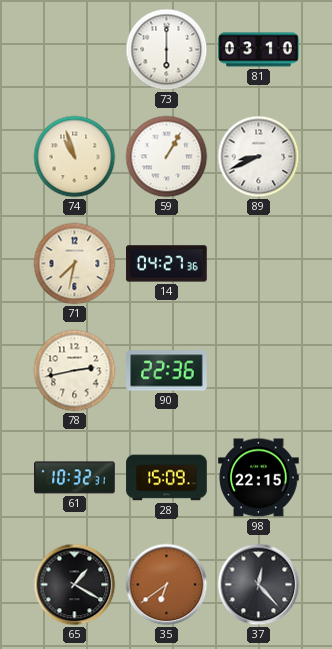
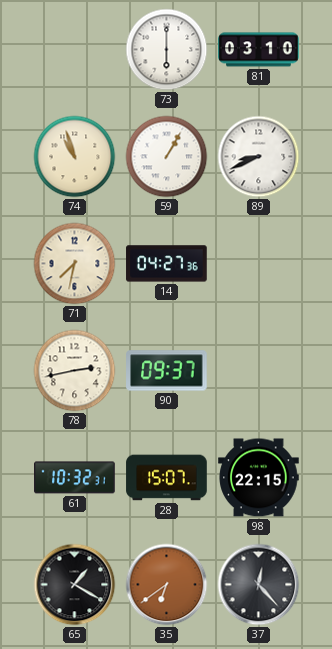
90: 22:36 -> 09:37 (167, 371)
28: 15:09 -> 15:07 (167, 478)
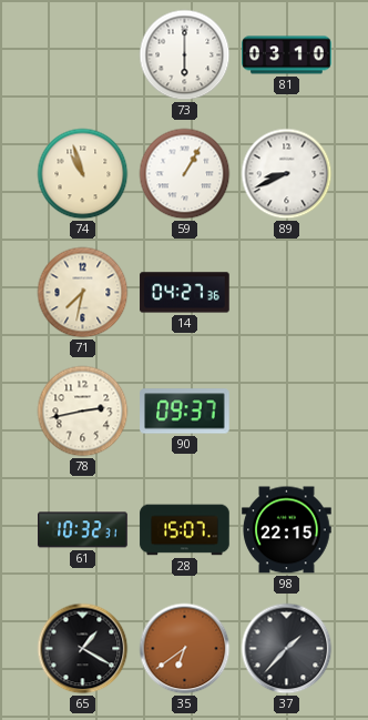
37: 12:23 -> 1:37 (287, 649)
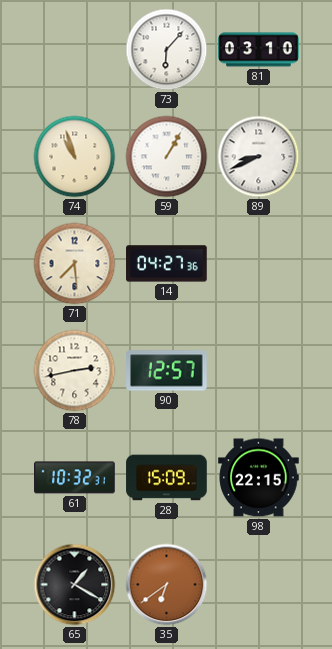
73: 6:00 -> 6:07 (167, 50)
71: 7:32 -> 7:29 (75, 264)
90: 09:37 -> 12:57 (167, 371)
28: 15:07 -> 15:09 (167, 478)
37: 1:37 -> none (287, 649)
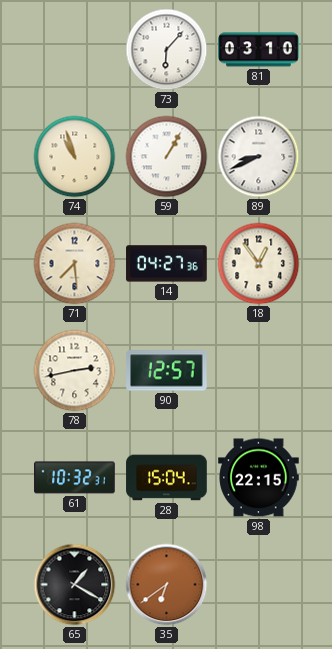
18: none -> 12:54 (259, 264)
28: 15:09 -> 15:04 (167, 478)
